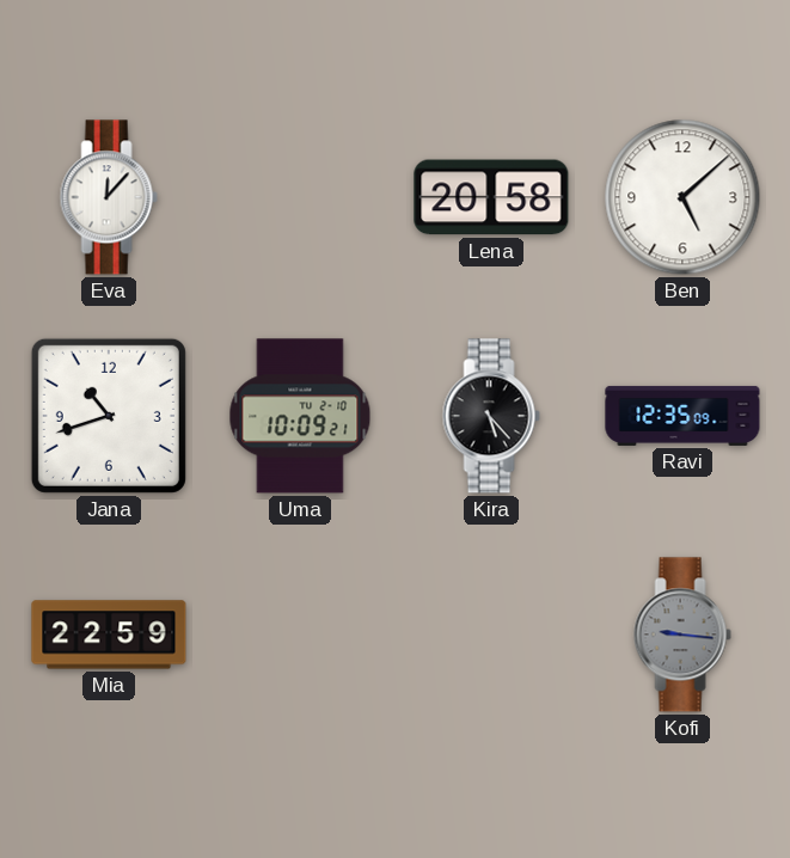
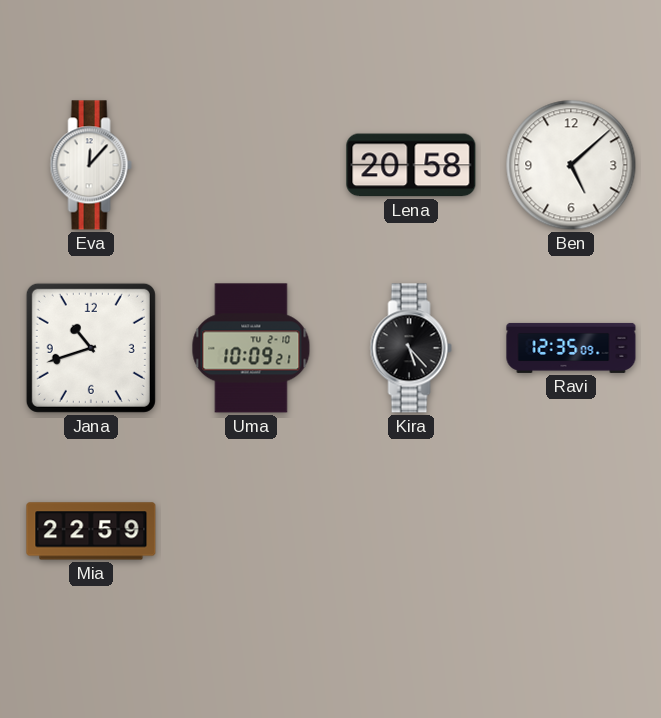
Kofi: 9:16 -> none (682, 635)
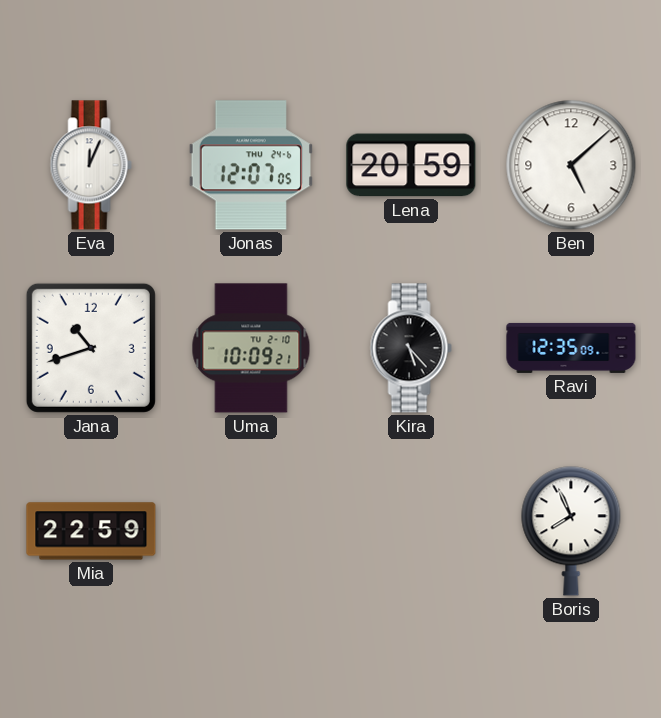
Eva: 12:07 -> 12:04 (91, 165)
Jonas: none -> 12:07 (251, 165)
Lena: 20:58 -> 20:59 (411, 165)
Boris: none -> 7:56 (571, 531)
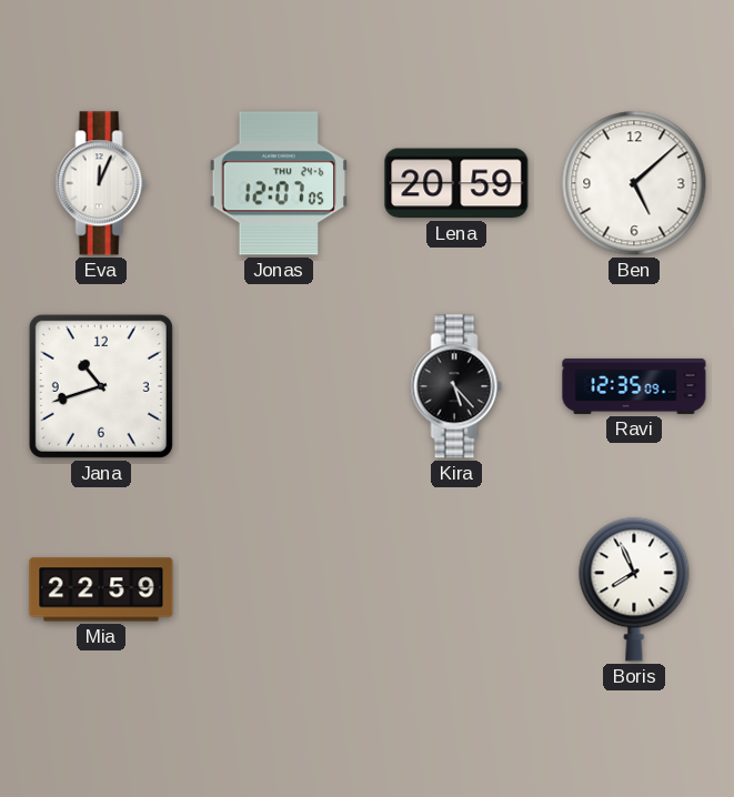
Uma: 10:09 -> none (251, 348)
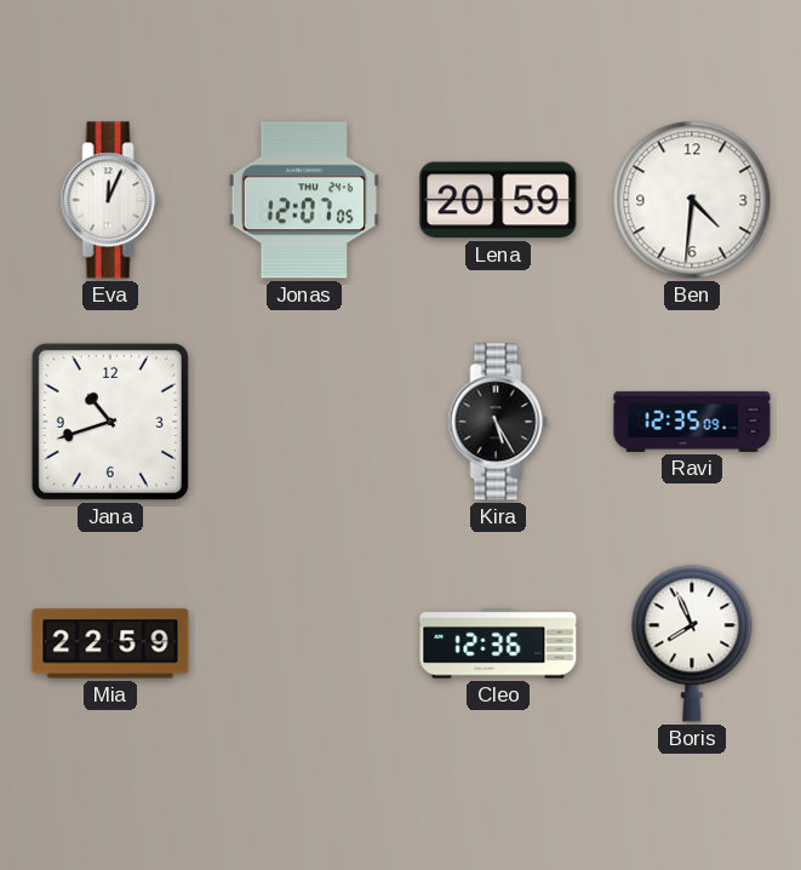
Ben: 5:08 -> 4:31 (692, 200)
Kira: 5:23 -> 5:25 (498, 422)
Cleo: none -> 12:36 (498, 643)
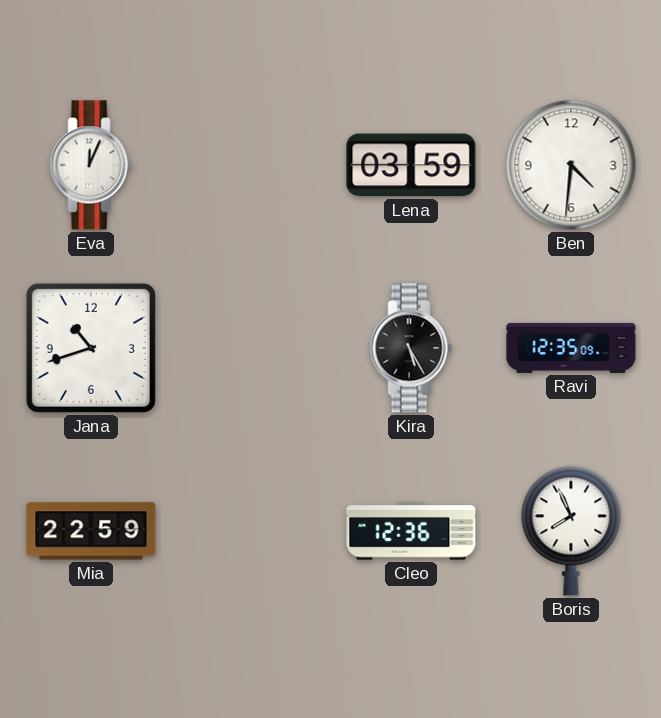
Jonas: 12:07 -> none (304, 200)
Lena: 20:59 -> 03:59 (411, 165)
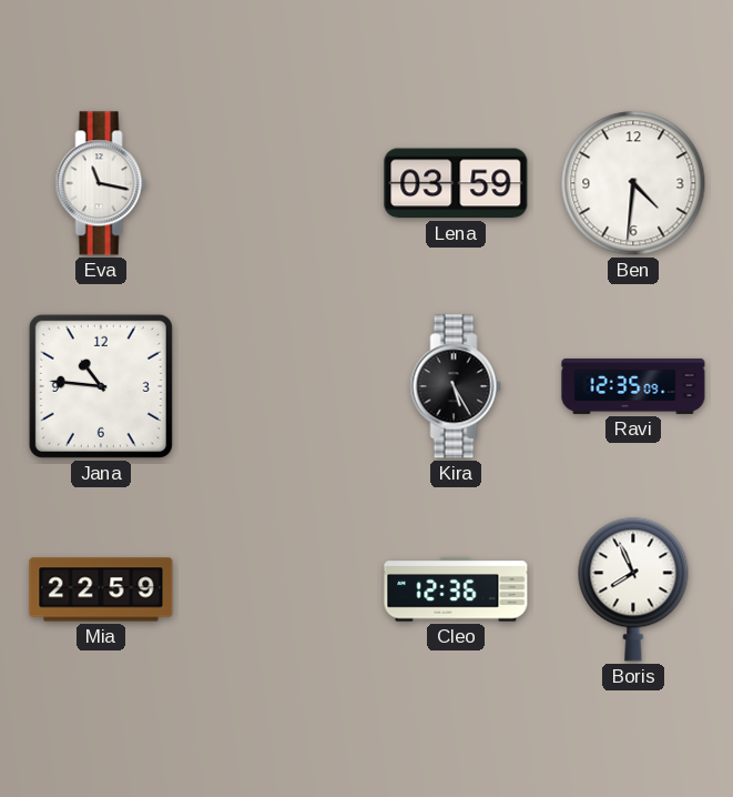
Eva: 12:04 -> 11:17 (101, 183)
Jana: 10:42 -> 10:46 (101, 386)
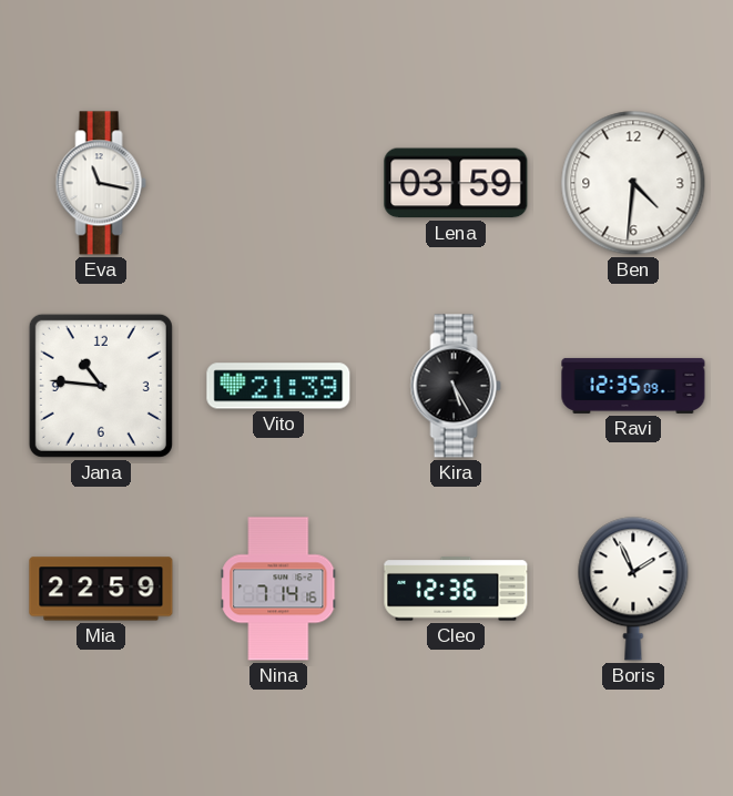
Vito: none -> 21:39 (278, 386)
Nina: none -> 7:14 (278, 589)
Boris: 7:56 -> 1:56 (633, 589)
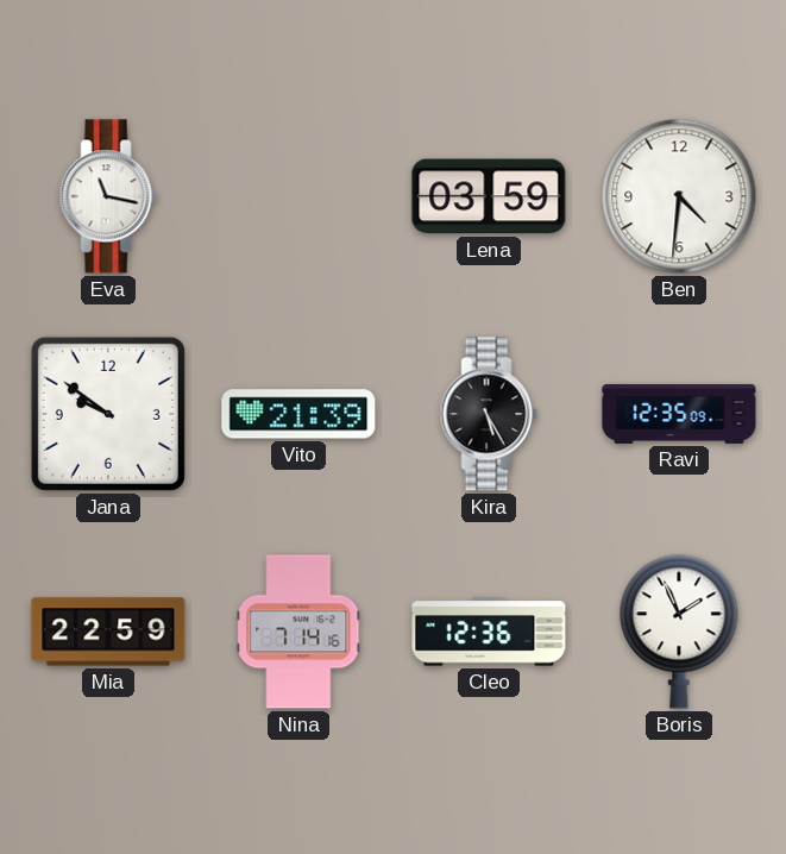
Jana: 10:46 -> 9:51 (108, 414)
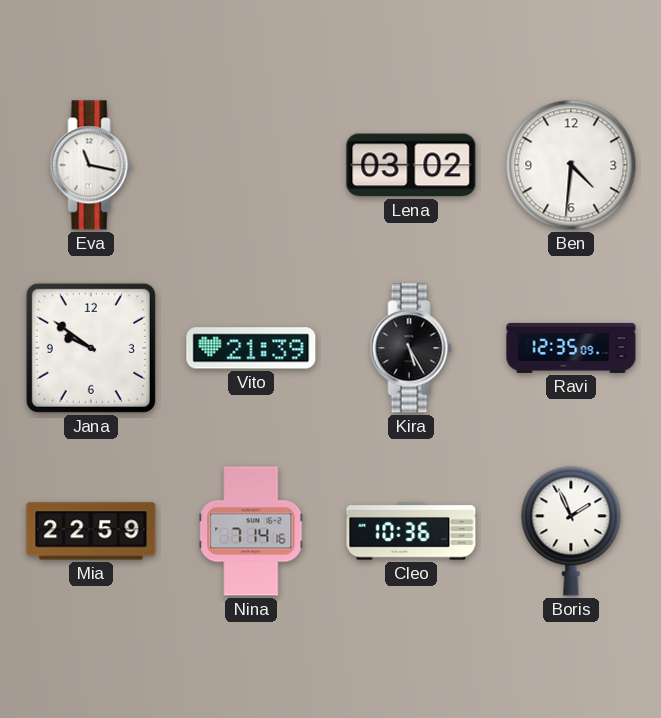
Lena: 03:59 -> 03:02 (411, 165)
Cleo: 12:36 -> 10:36 (411, 531)
